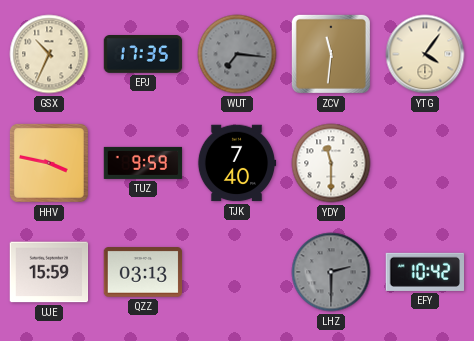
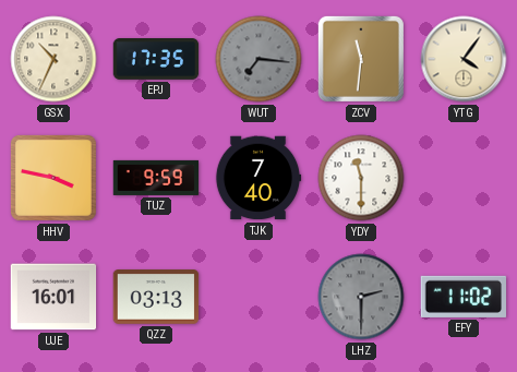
UJE: 15:59 -> 16:01 (53, 297)
EFY: 10:42 -> 11:02 (464, 297)
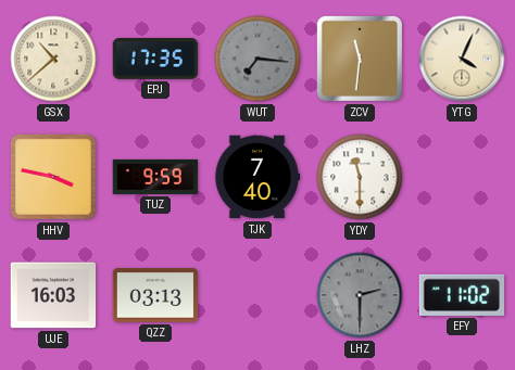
GSX: 10:34 -> 10:38 (53, 59)
YTG: 4:06 -> 4:04 (462, 59)
UJE: 16:01 -> 16:03 (53, 295)
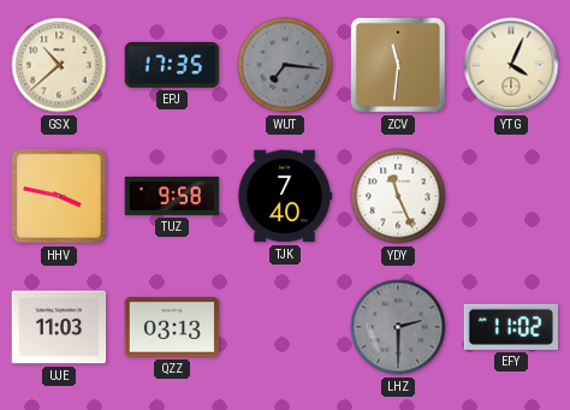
TUZ: 9:59 -> 9:58 (172, 196)
YDY: 11:30 -> 11:26 (398, 196)
UJE: 16:03 -> 11:03 (59, 327)
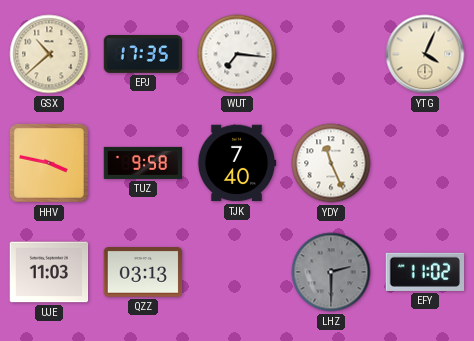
WUT dial: grey -> white (237, 54)
ZCV: 11:31 -> none (398, 65)
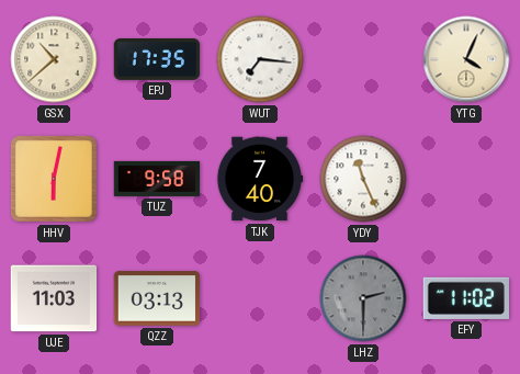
HHV: 3:47 -> 6:02 (54, 179)
